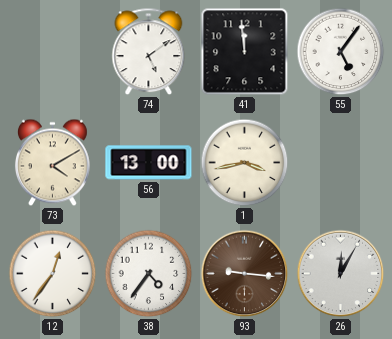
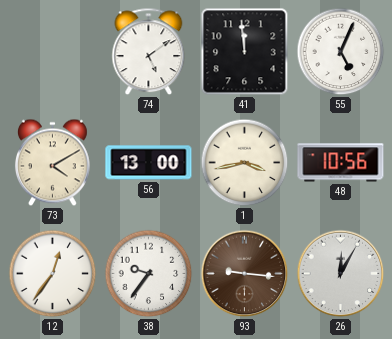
55: 5:06 -> 5:04 (341, 52)
48: none -> 10:56 (341, 163)
38: 4:36 -> 9:36 (149, 274)
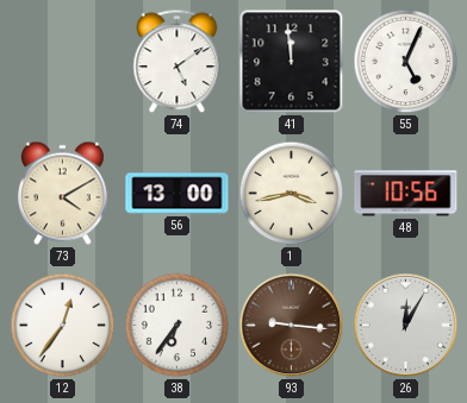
38: 9:36 -> 6:36 (178, 326)
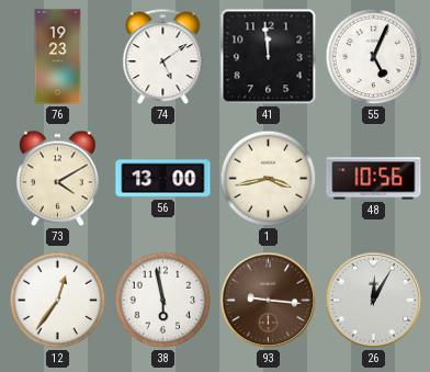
76: none -> 19:23 (58, 57)
38: 6:36 -> 5:58 (163, 301)
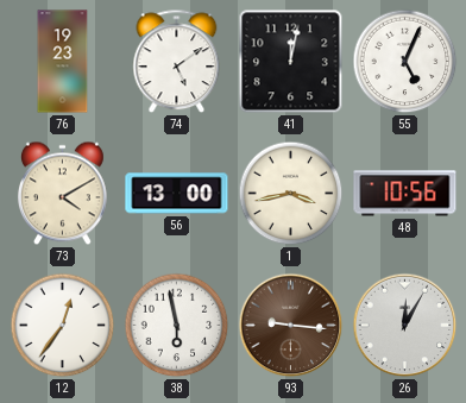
41: 11:59 -> 12:02 (291, 62)
